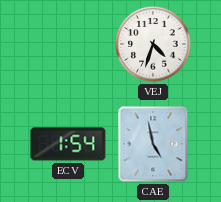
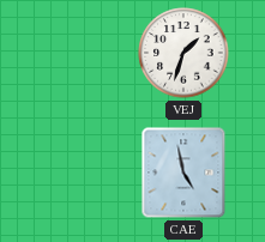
VEJ: 4:33 -> 1:33 (183, 53)
ECV: 1:54 -> none (68, 144)
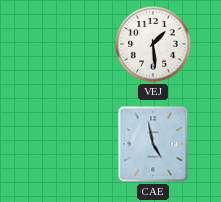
VEJ: 1:33 -> 1:29 (153, 44)
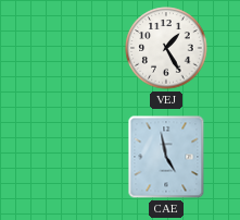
VEJ: 1:29 -> 1:25 (166, 48)
